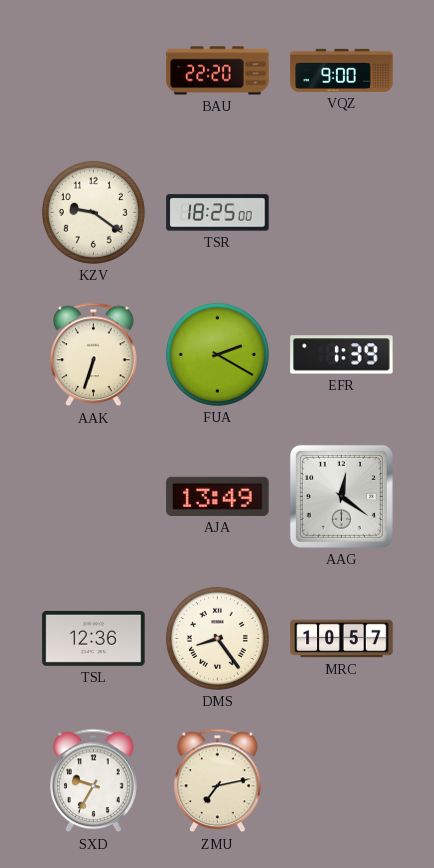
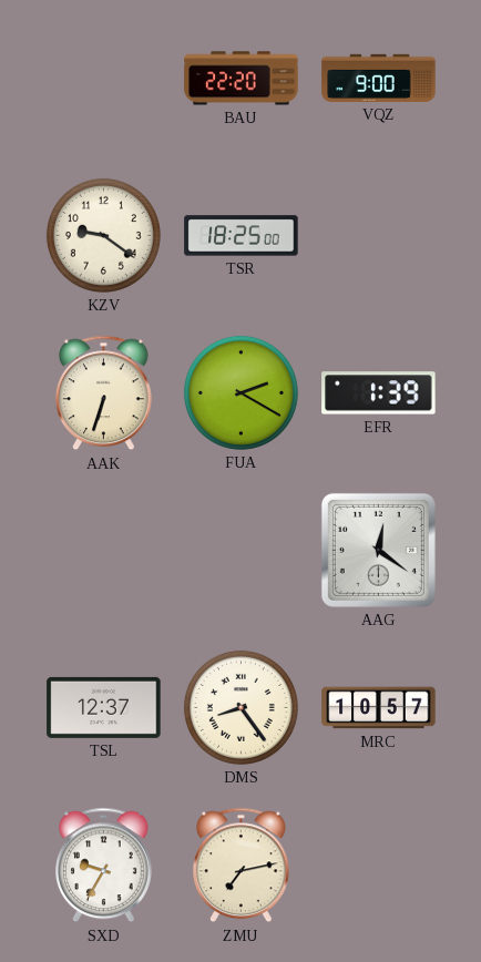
AJA: 13:49 -> none (218, 496)
TSL: 12:36 -> 12:37 (104, 707)
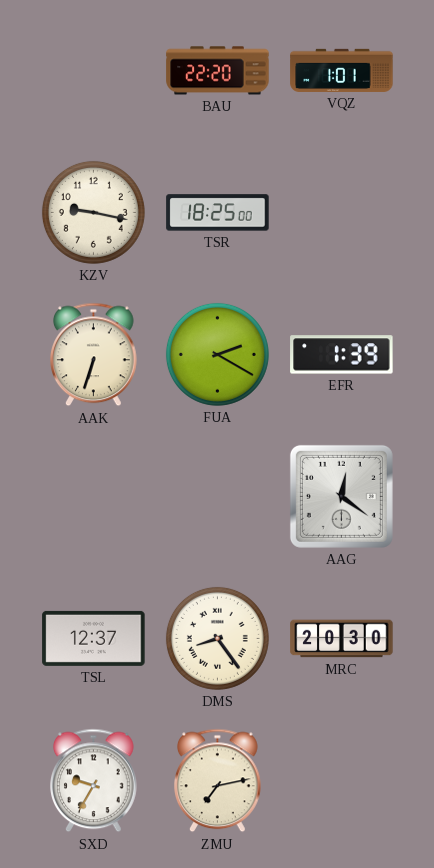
VQZ: 9:00 -> 1:01 (342, 70)
KZV: 9:21 -> 9:17 (93, 212)
MRC: 10:57 -> 20:30 (342, 639)
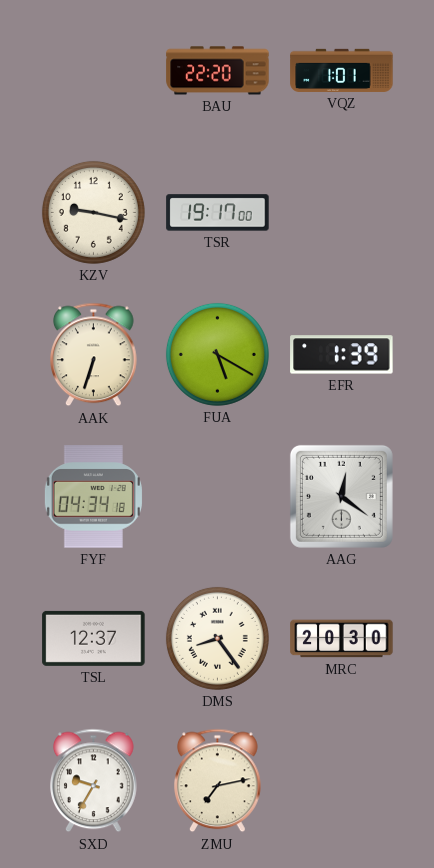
TSR: 18:25 -> 19:17 (218, 213)
FUA: 2:20 -> 5:20 (217, 354)
FYF: none -> 04:34 (93, 497)
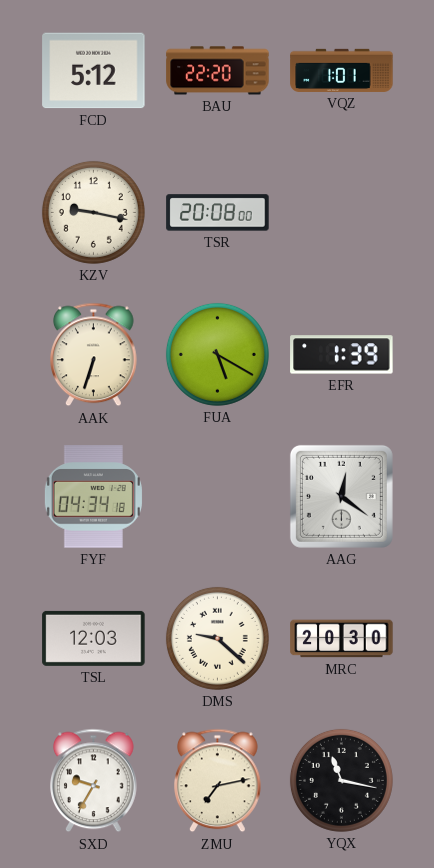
FCD: none -> 5:12 (94, 71)
TSR: 19:17 -> 20:08 (218, 213)
TSL: 12:37 -> 12:03 (94, 638)
DMS: 8:24 -> 9:22 (217, 638)
YQX: none -> 11:17 (341, 780)
